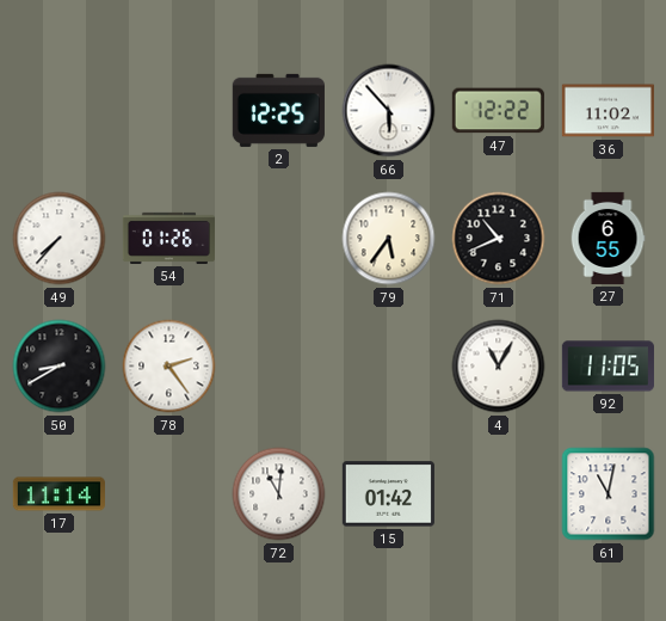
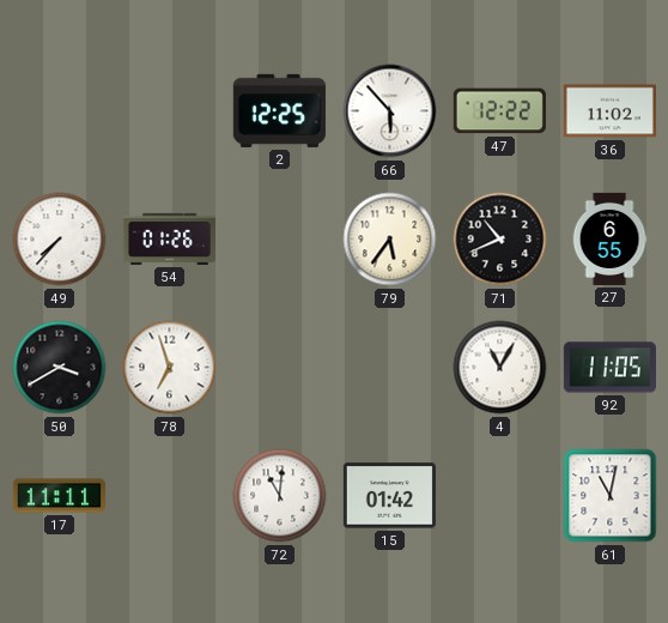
50: 8:40 -> 3:40 (60, 368)
78: 2:24 -> 6:57 (170, 368)
17: 11:14 -> 11:11 (59, 496)
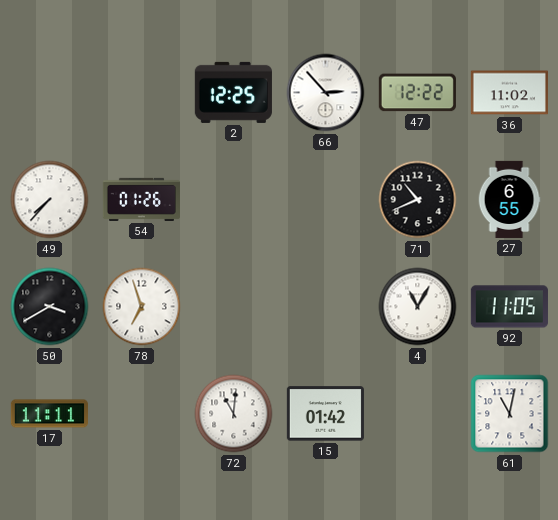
66: 5:53 -> 2:53 (326, 93)
79: 5:36 -> none (390, 240)
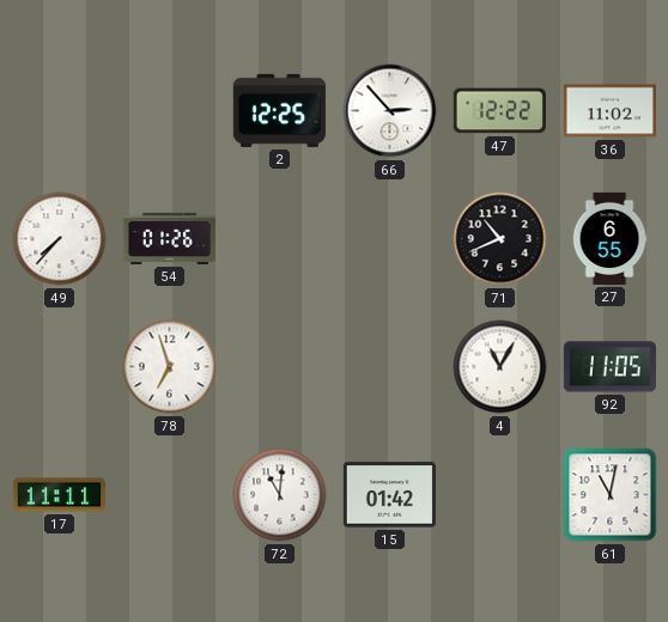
50: 3:40 -> none (50, 307)
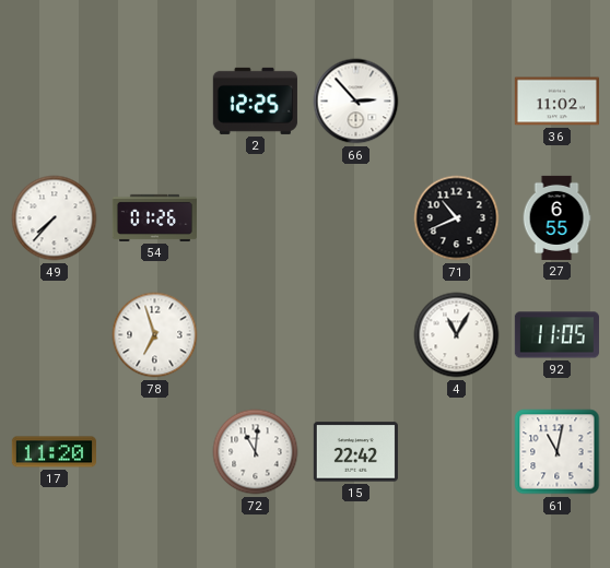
47: 12:22 -> none (499, 111)
17: 11:11 -> 11:20 (54, 452)
15: 01:42 -> 22:42 (355, 452)
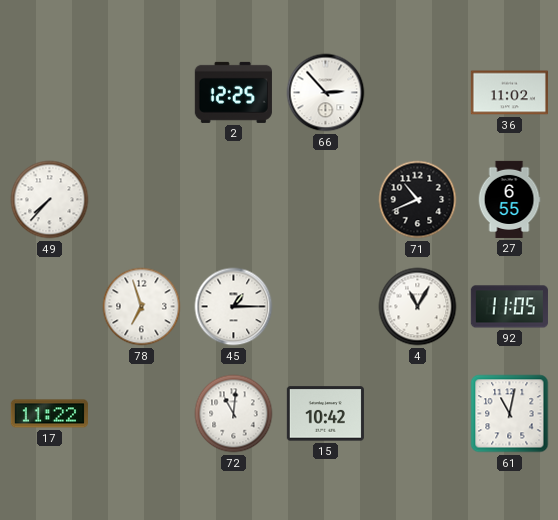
54: 01:26 -> none (154, 217)
45: none -> 1:15 (234, 307)
17: 11:20 -> 11:22 (49, 414)
15: 22:42 -> 10:42 (325, 414)
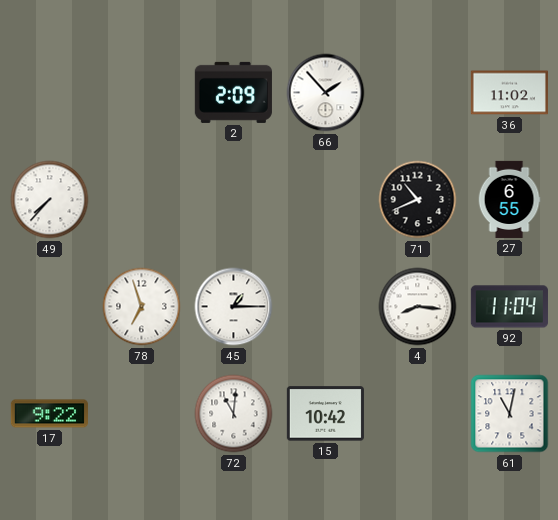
2: 12:25 -> 2:09 (233, 92)
66: 2:53 -> 1:53 (326, 93)
4: 11:05 -> 8:16 (418, 307)
92: 11:05 -> 11:04 (509, 307)
17: 11:22 -> 9:22 (49, 414)
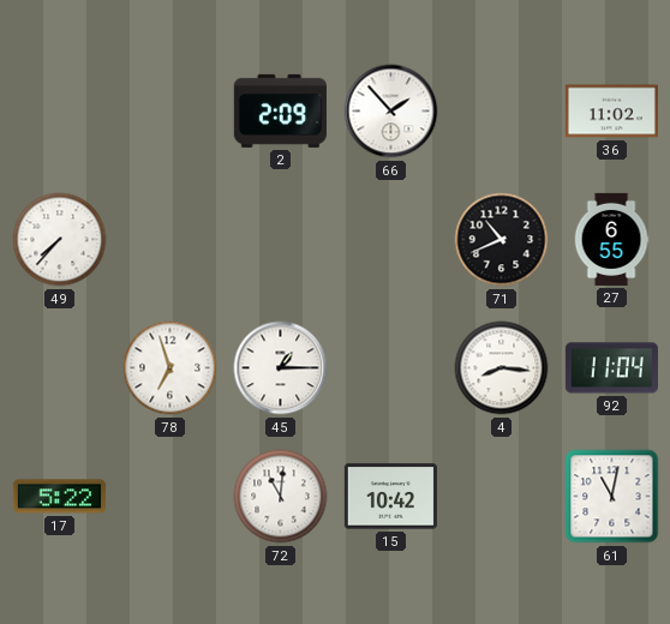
17: 9:22 -> 5:22 (59, 497)
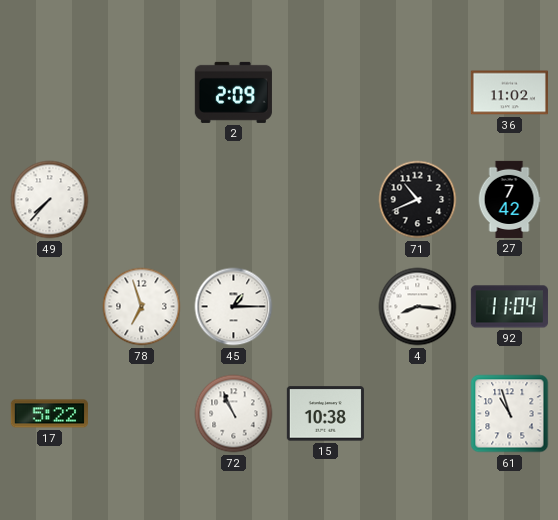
66: 1:53 -> none (391, 112)
27: 6:55 -> 7:42 (509, 199)
72: 11:01 -> 10:56 (234, 414)
15: 10:42 -> 10:38 (325, 414)
61: 11:02 -> 10:57 (510, 414)
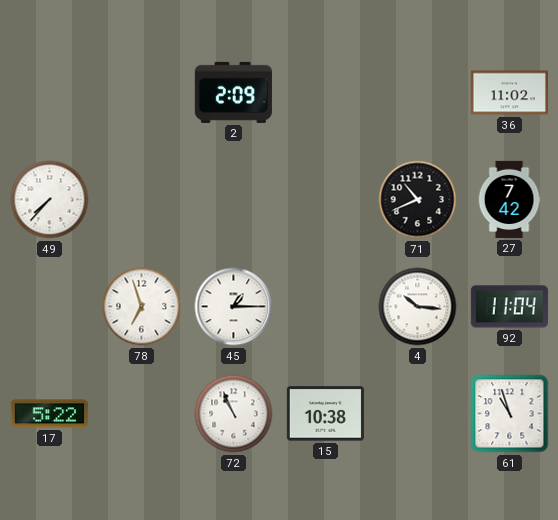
4: 8:16 -> 10:16 (418, 307)
